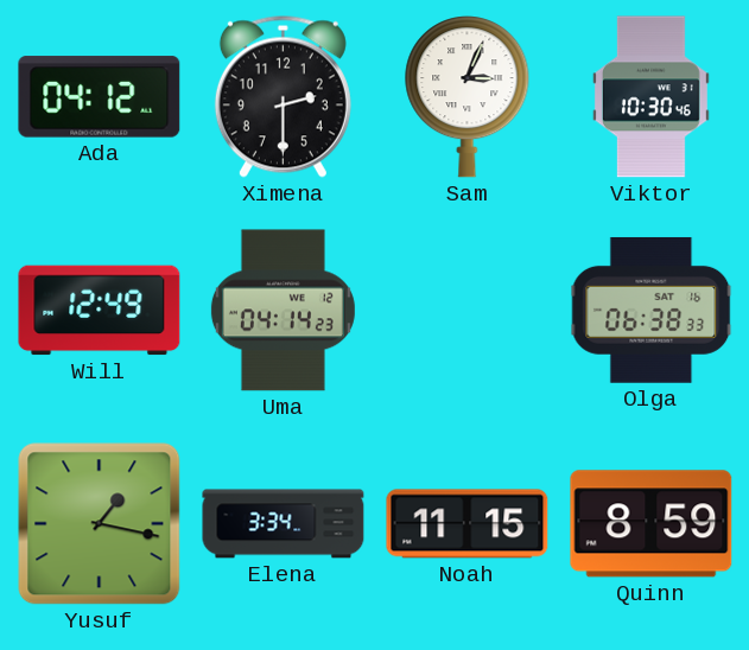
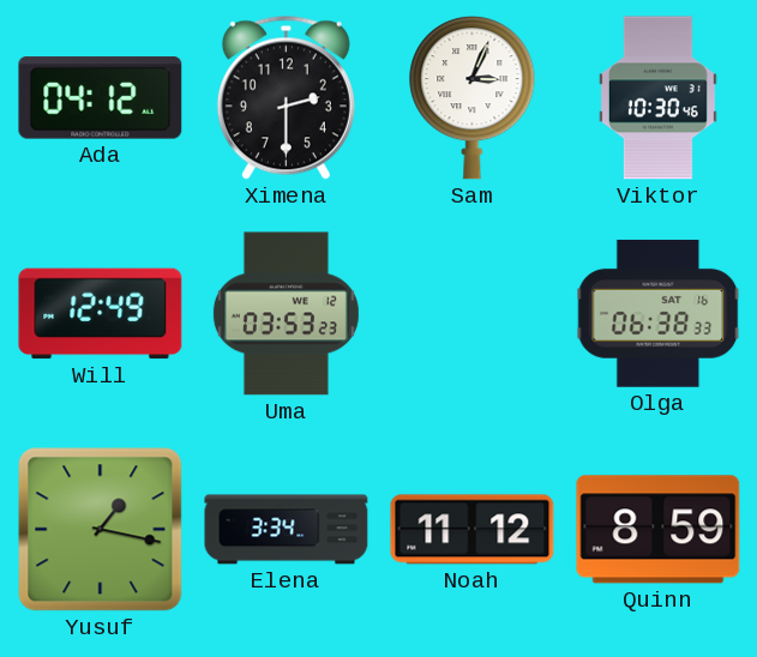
Uma: 04:14 -> 03:53 (286, 314)
Noah: 11:15 -> 11:12 (473, 530)
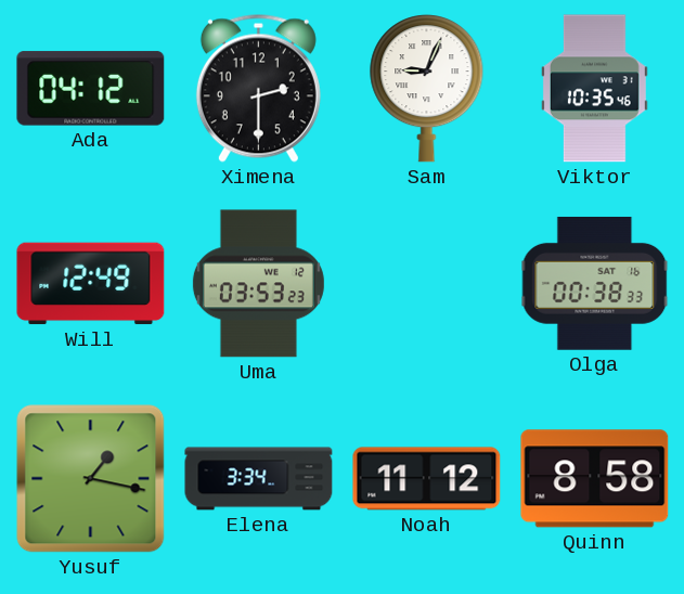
Sam: 3:04 -> 9:04 (427, 89)
Viktor: 10:30 -> 10:35 (594, 89)
Olga: 06:38 -> 00:38 (595, 283)
Quinn: 8:59 -> 8:58 (595, 479)
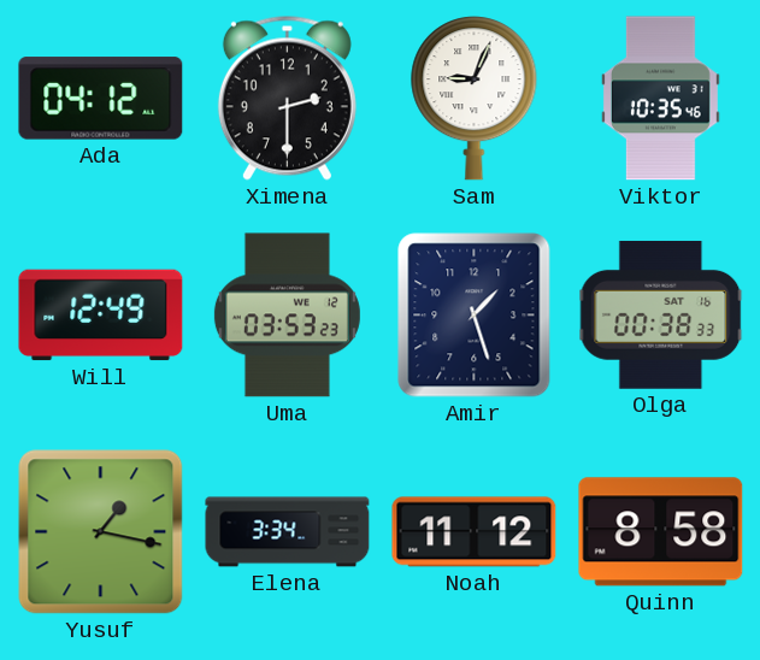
Amir: none -> 1:27 (475, 316)
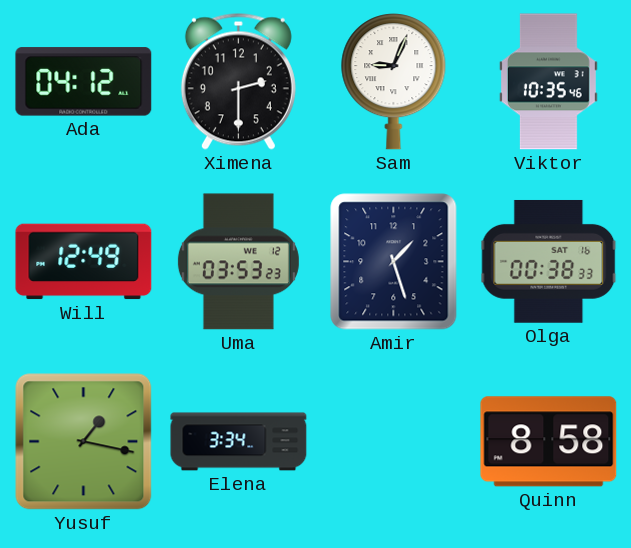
Noah: 11:12 -> none (475, 532)
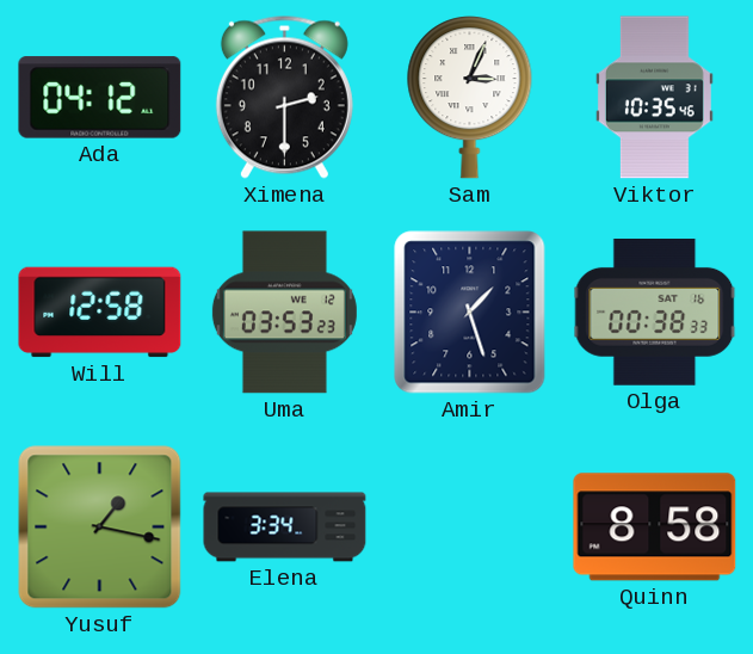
Sam: 9:04 -> 3:04 (470, 98)
Will: 12:49 -> 12:58 (100, 313)
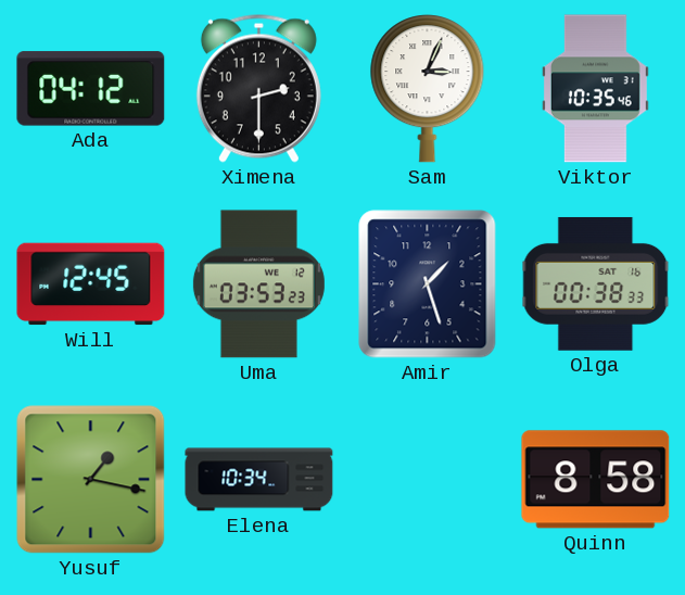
Will: 12:58 -> 12:45 (91, 284)
Elena: 3:34 -> 10:34 (259, 480)
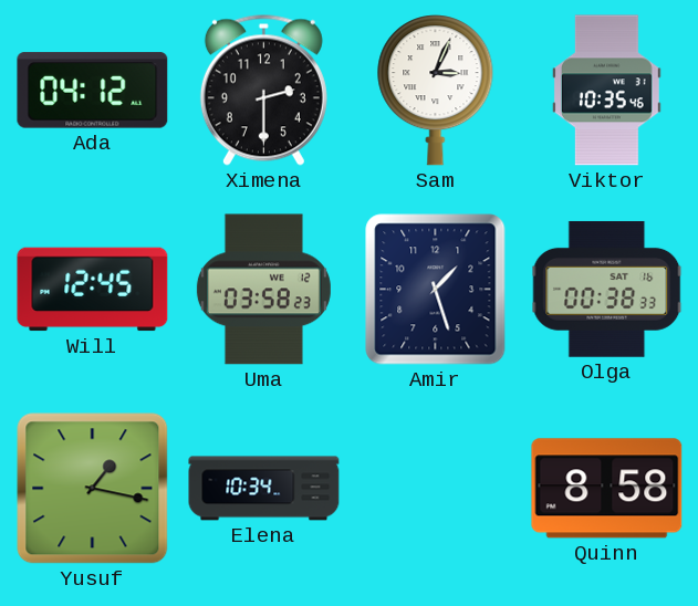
Uma: 03:53 -> 03:58 (263, 290)
